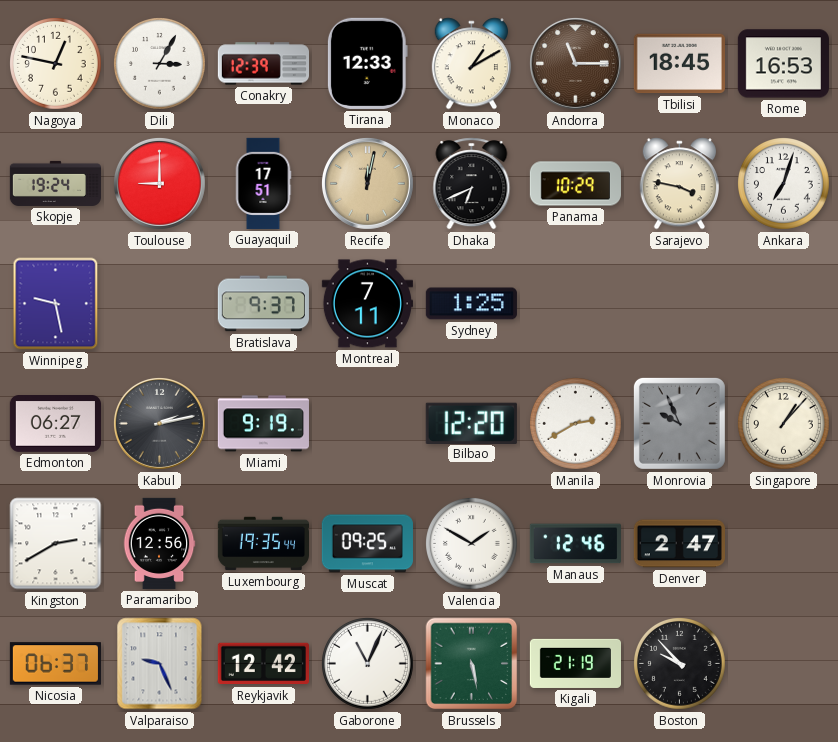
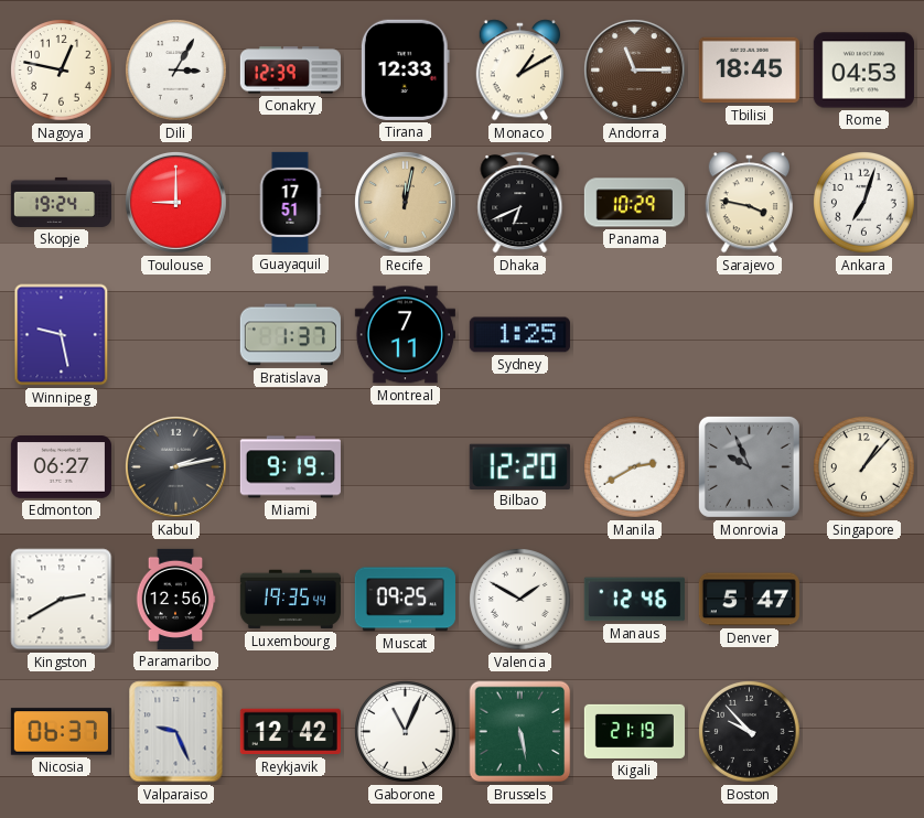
Rome: 16:53 -> 04:53 (863, 71)
Bratislava: 9:37 -> 1:37 (290, 335)
Denver: 2:47 -> 5:47 (749, 600)
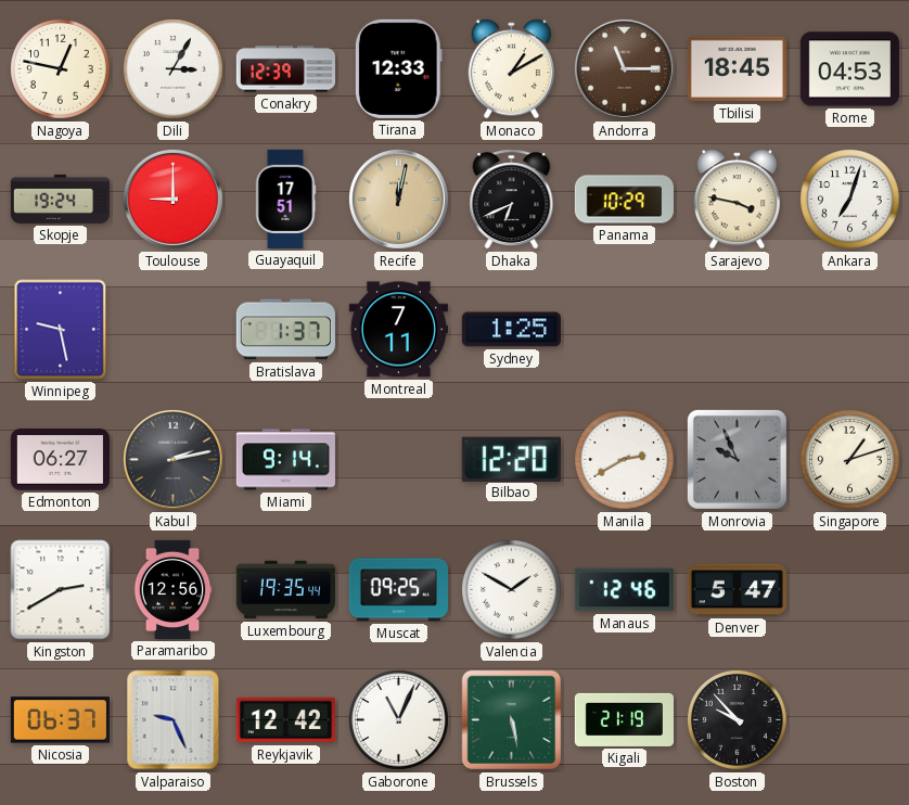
Miami: 9:19 -> 9:14 (285, 460)
Singapore: 1:07 -> 1:12 (850, 460)
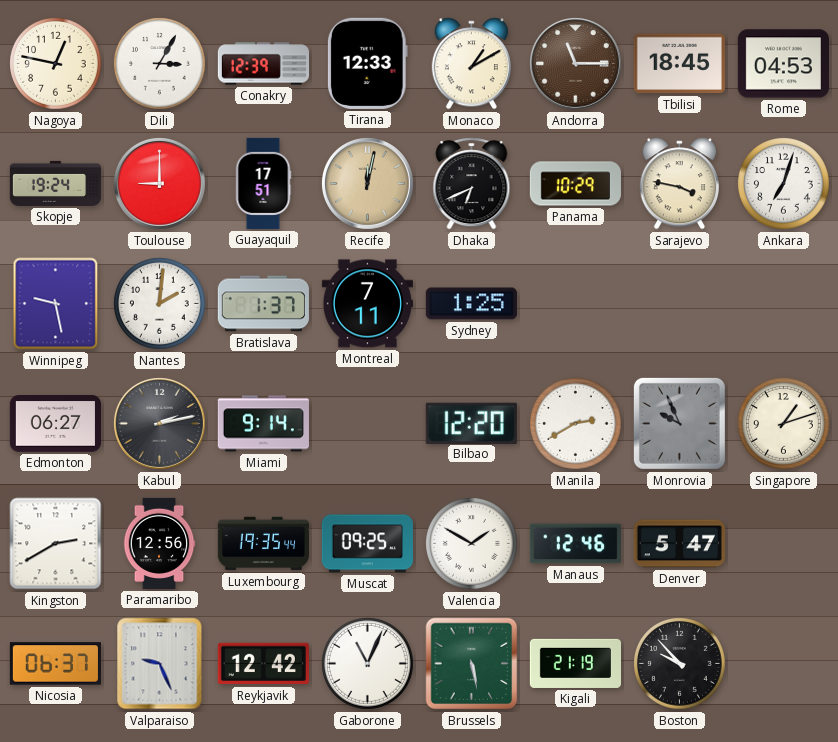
Nantes: none -> 2:01 (160, 304)
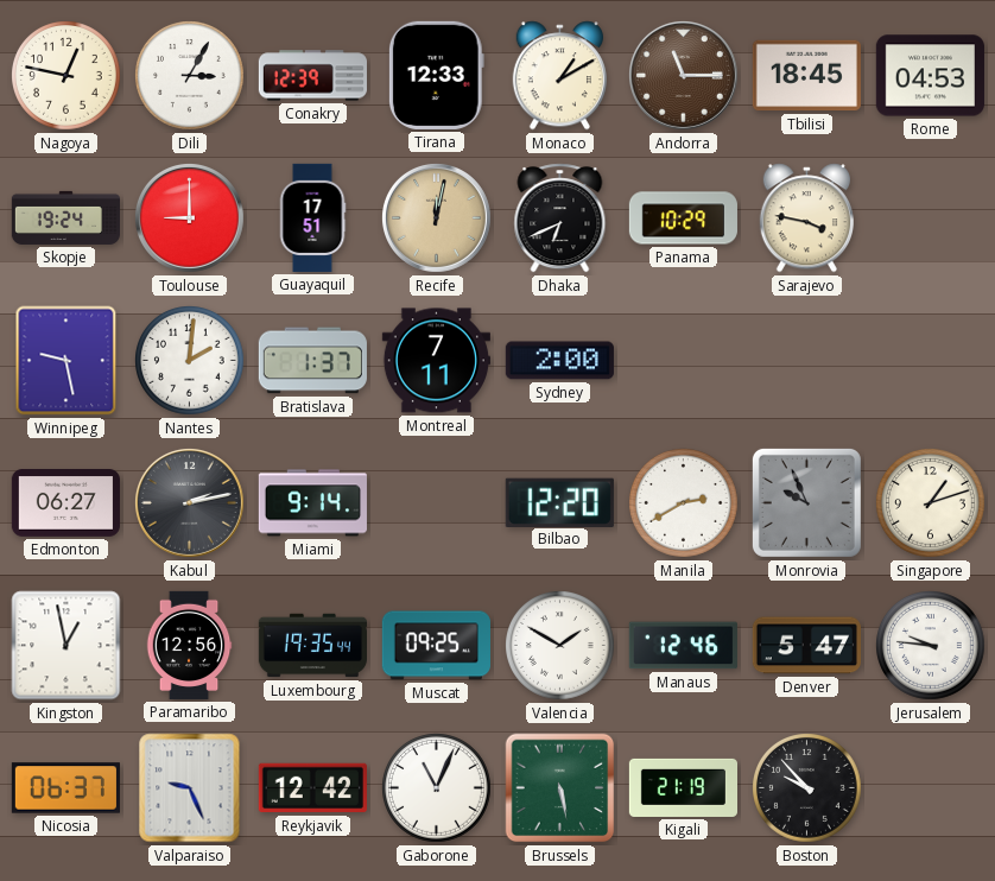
Ankara: 7:03 -> none (784, 184)
Sydney: 1:25 -> 2:00 (559, 361)
Kingston: 2:40 -> 12:58 (66, 646)
Jerusalem: none -> 9:46 (931, 646)
